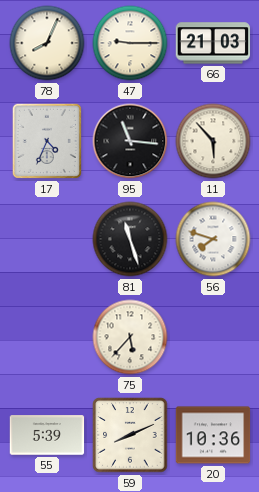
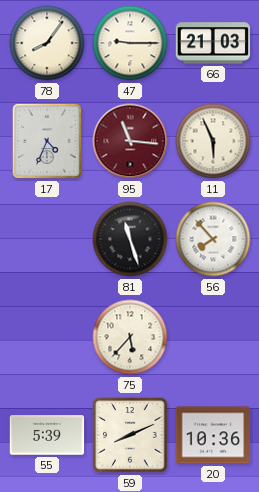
78: 8:04 -> 8:06 (47, 43)
95 dial: black -> burgundy (130, 141)
11: 5:53 -> 5:56 (213, 141)
56: 7:48 -> 7:53 (213, 239)
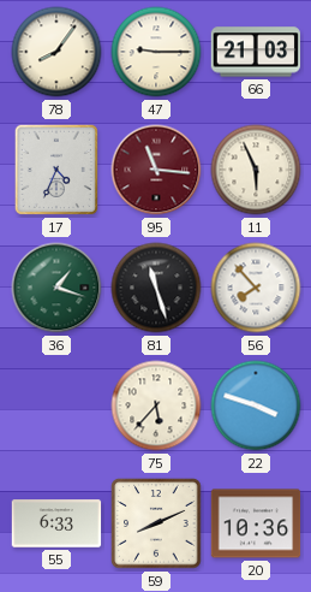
36: none -> 1:18 (56, 288)
22: none -> 3:48 (256, 405)
55: 5:39 -> 6:33 (56, 523)
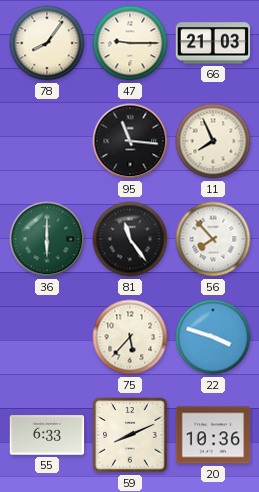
17: 4:34 -> none (56, 170)
95 dial: burgundy -> black (130, 141)
11: 5:56 -> 7:56 (213, 141)
36: 1:18 -> 6:00 (47, 239)
81: 11:27 -> 11:24 (130, 239)
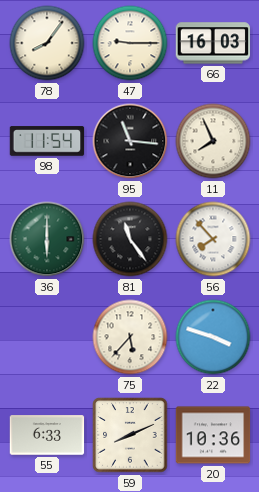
66: 21:03 -> 16:03 (213, 43)
98: none -> 11:54 (47, 141)
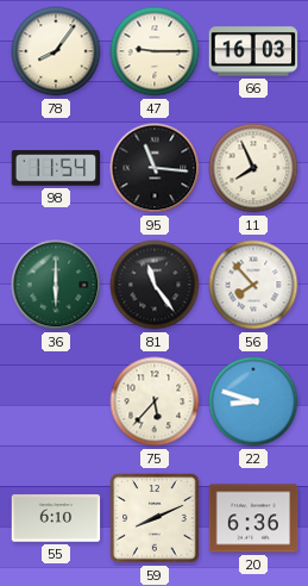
22: 3:48 -> 8:48 (253, 401)
55: 6:33 -> 6:10 (56, 518)
20: 10:36 -> 6:36 (253, 518)
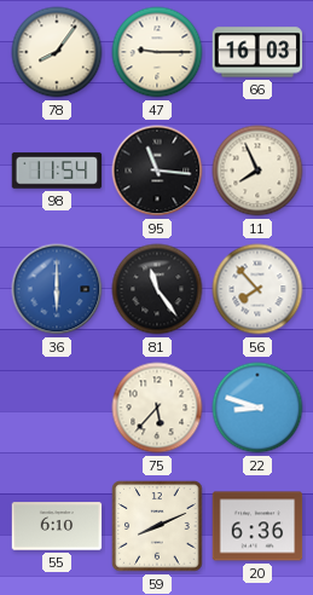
36 dial: green -> blue (57, 289)
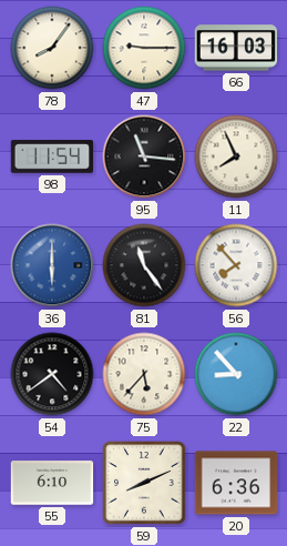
54: none -> 4:39 (52, 374)
22: 8:48 -> 8:53 (236, 374)
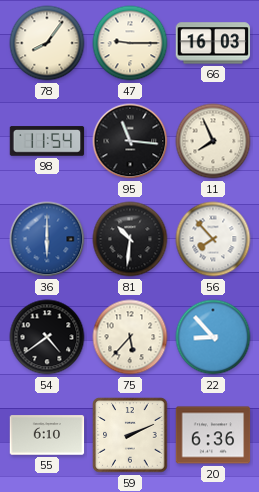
81: 11:24 -> 10:31 (130, 239)
59: 8:11 -> 2:11 (130, 435)
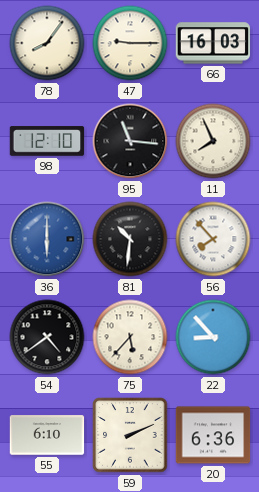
98: 11:54 -> 12:10 (47, 141)
